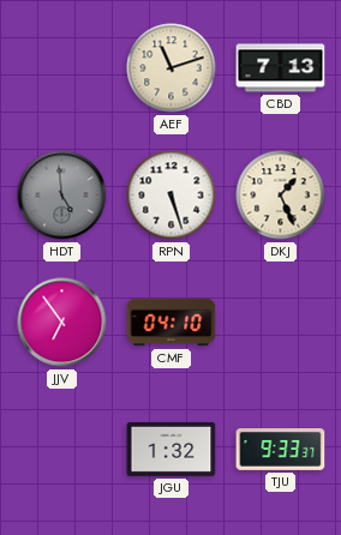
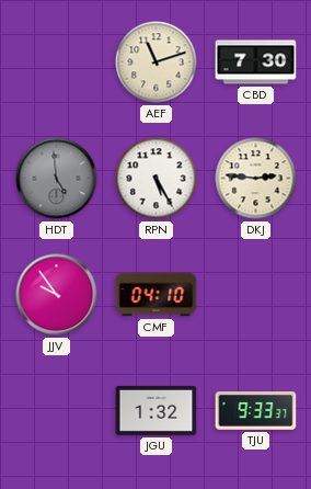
CBD: 7:13 -> 7:30 (256, 62)
RPN: 5:27 -> 5:25 (157, 179)
DKJ: 1:26 -> 2:46 (256, 179)
JJV: 6:54 -> 9:54 (57, 295)
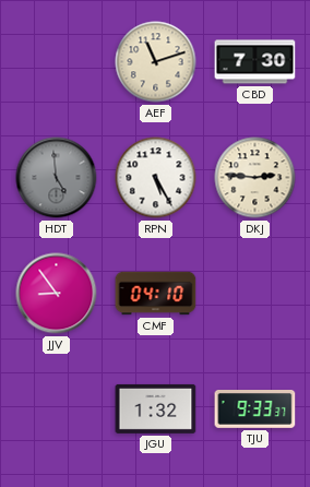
JJV: 9:54 -> 8:54 (57, 294)
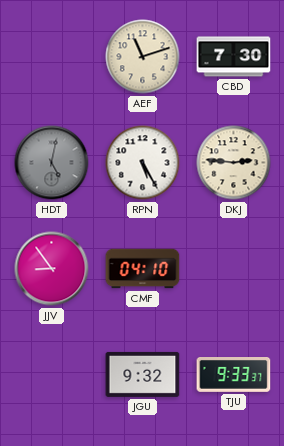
HDT: 4:59 -> 5:02 (52, 163)
JGU: 1:32 -> 9:32 (143, 374)
